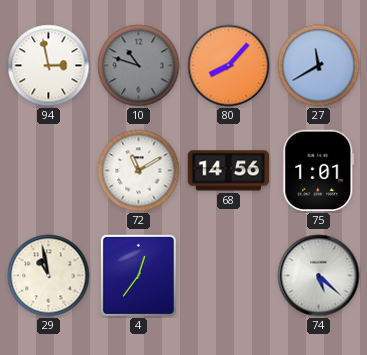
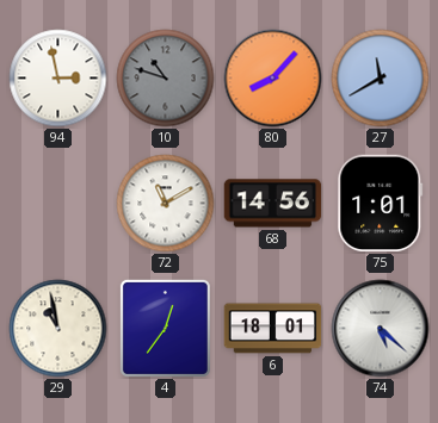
6: none -> 18:01 (273, 329)
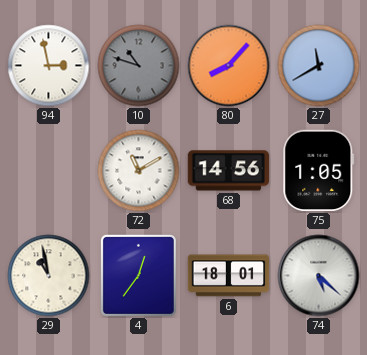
75: 1:01 -> 1:05 (319, 171)
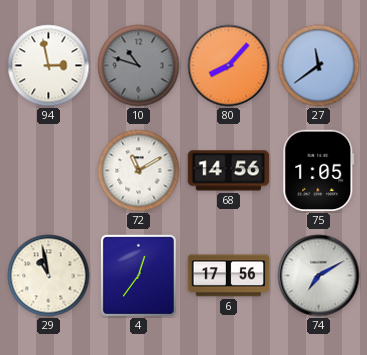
27: 11:40 -> 11:39 (319, 66)
6: 18:01 -> 17:56 (229, 276)
74: 5:22 -> 7:10 (319, 276)
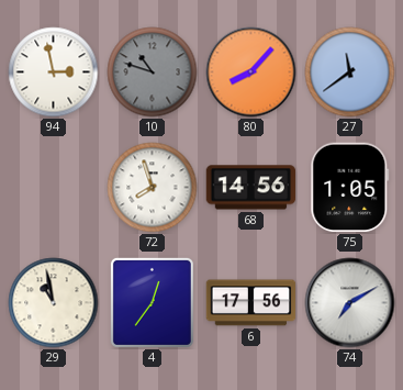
72: 11:10 -> 7:57 (153, 188)
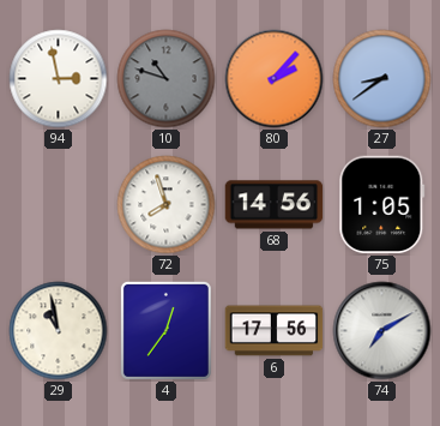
80: 8:07 -> 2:07 (275, 79)
27: 11:39 -> 8:39 (382, 79)
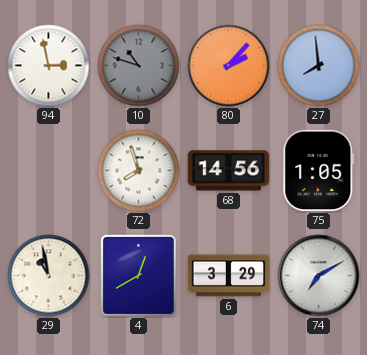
27: 8:39 -> 7:59 (319, 66)
4: 12:36 -> 12:40 (138, 275)
6: 17:56 -> 3:29 (229, 276)
